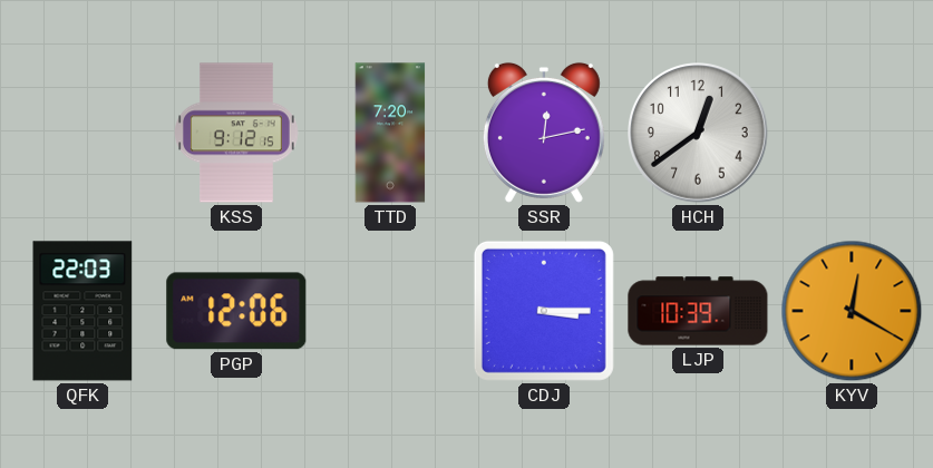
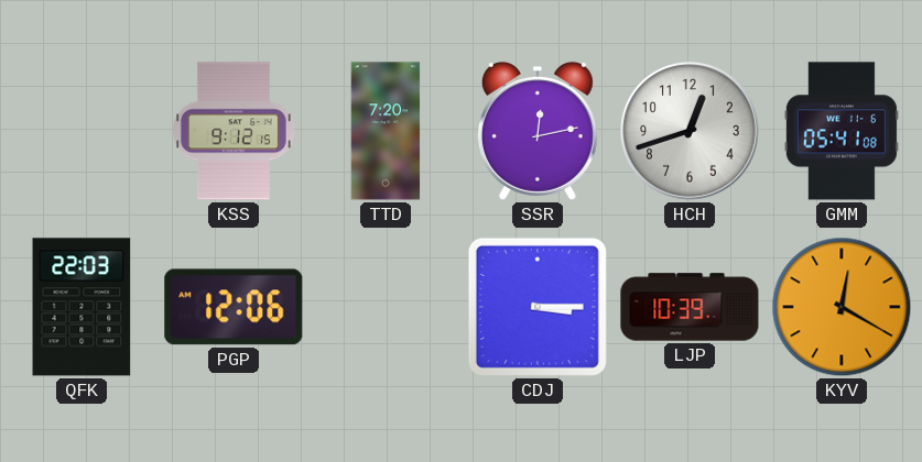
HCH: 12:39 -> 12:42 (691, 132)
GMM: none -> 05:41 (842, 131)
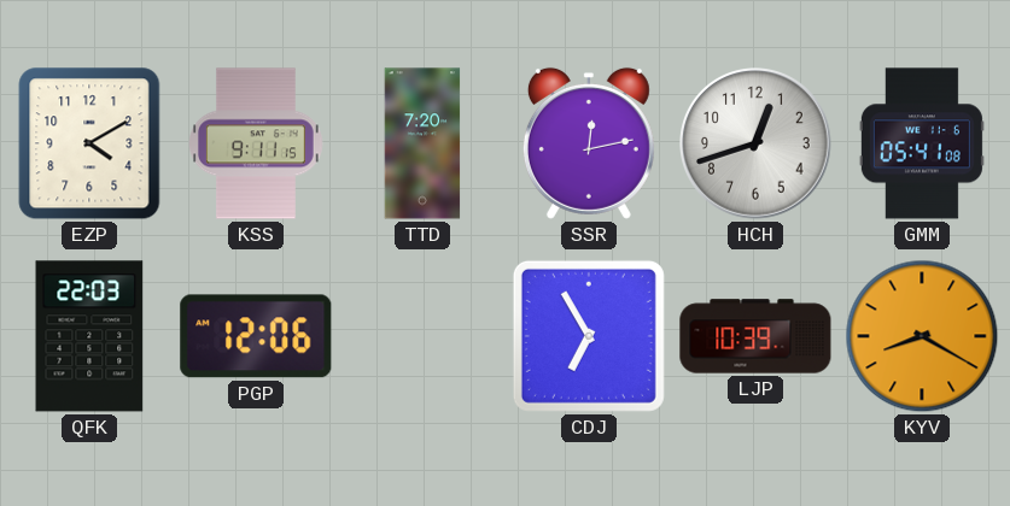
EZP: none -> 4:10 (89, 143)
KSS: 9:12 -> 9:11 (257, 143)
CDJ: 3:15 -> 6:55 (589, 336)
KYV: 12:20 -> 8:20 (922, 336)
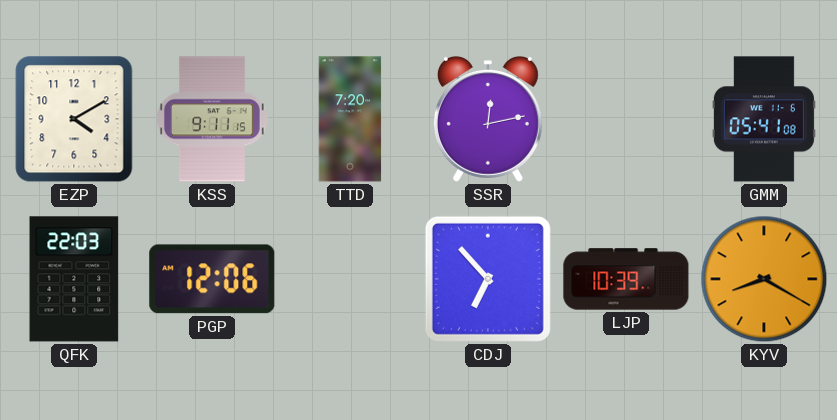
HCH: 12:42 -> none (757, 145)
CDJ: 6:55 -> 6:53 (488, 279)
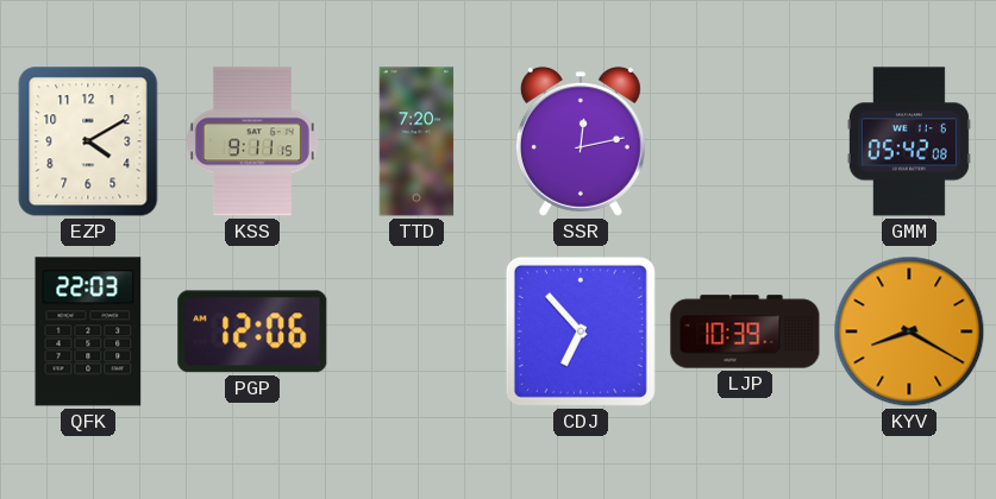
GMM: 05:41 -> 05:42 (909, 141)
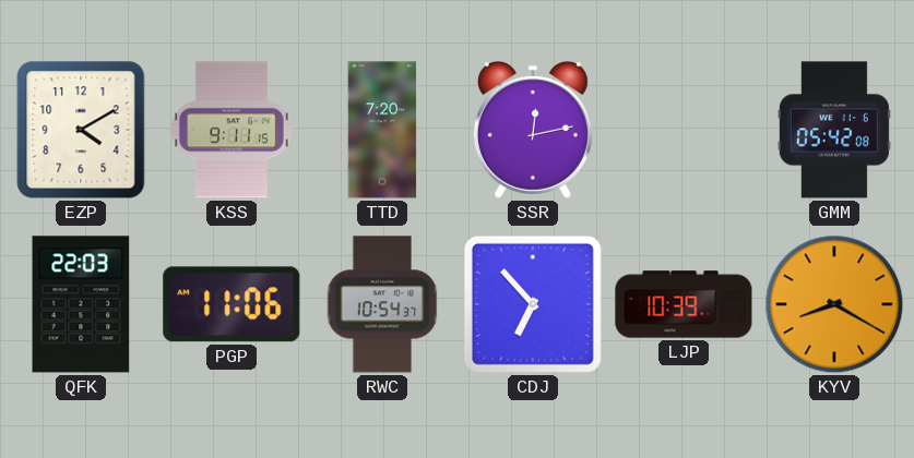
PGP: 12:06 -> 11:06 (232, 304)
RWC: none -> 10:54 (382, 304)
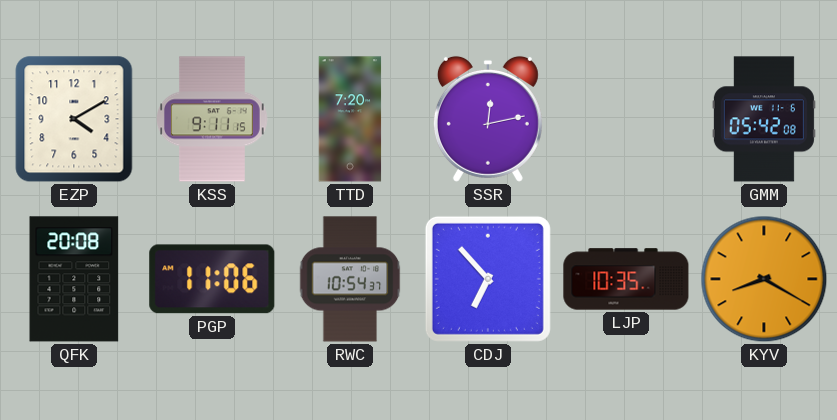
QFK: 22:03 -> 20:08 (74, 279)
LJP: 10:39 -> 10:35 (626, 279)
